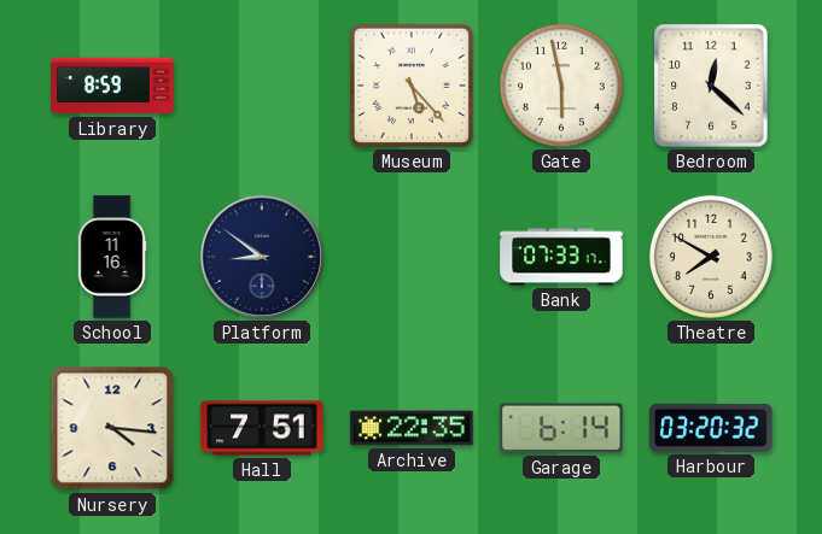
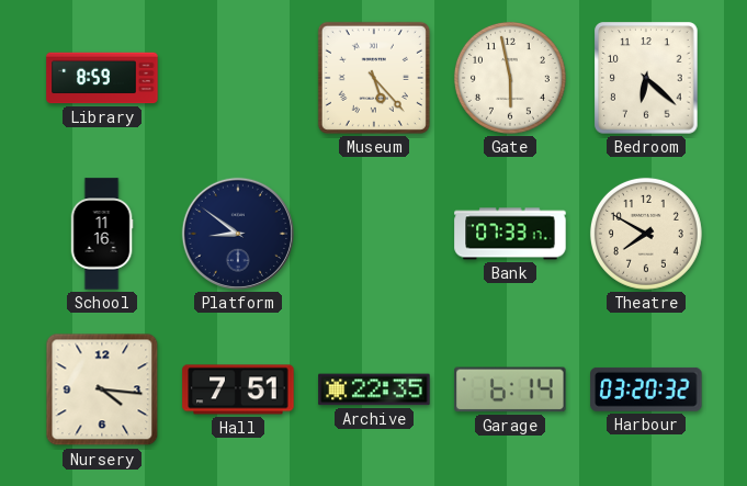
Bedroom: 12:22 -> 6:22 (646, 78)
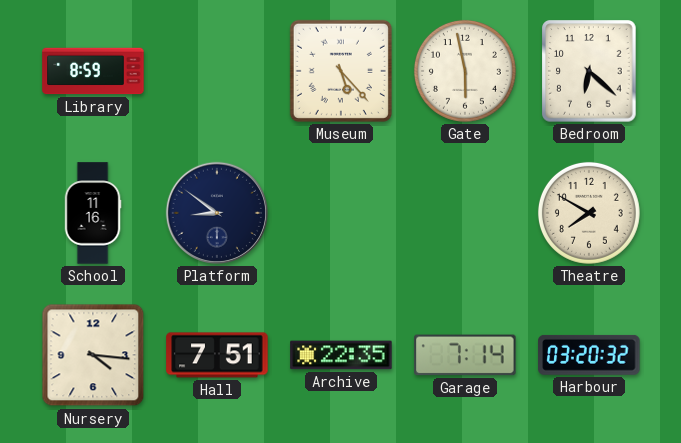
Bank: 07:33 -> none (510, 234)
Garage: 6:14 -> 7:14 (465, 355)
